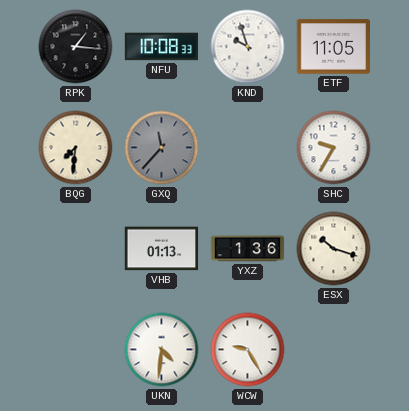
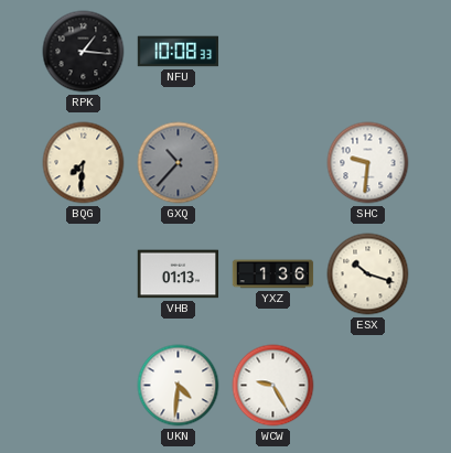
KND: 9:57 -> none (248, 47)
ETF: 11:05 -> none (334, 47)
GXQ: 11:37 -> 10:37 (179, 163)
SHC: 9:35 -> 9:31 (368, 163)
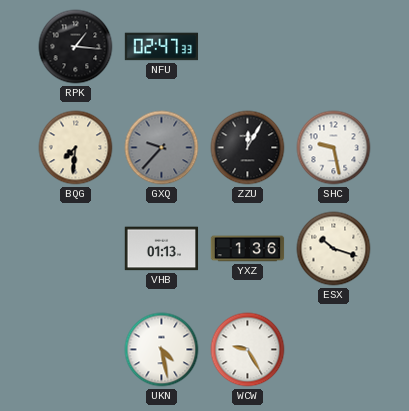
NFU: 10:08 -> 02:47 (162, 47)
GXQ: 10:37 -> 9:37 (162, 148)
ZZU: none -> 12:05 (248, 148)
SHC: 9:31 -> 9:28 (334, 148)
UKN: 4:31 -> 4:28 (162, 350)
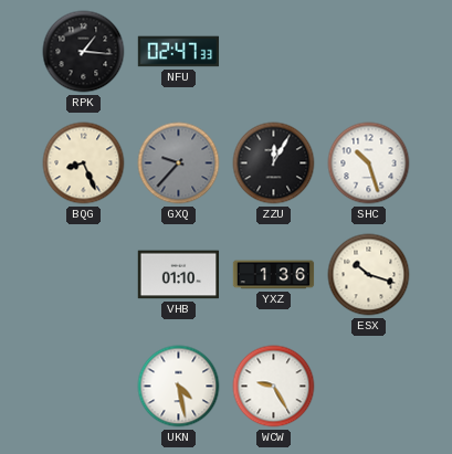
BQG: 7:31 -> 8:26 (84, 163)
SHC: 9:28 -> 10:27 (369, 163)
VHB: 01:13 -> 01:10 (179, 275)
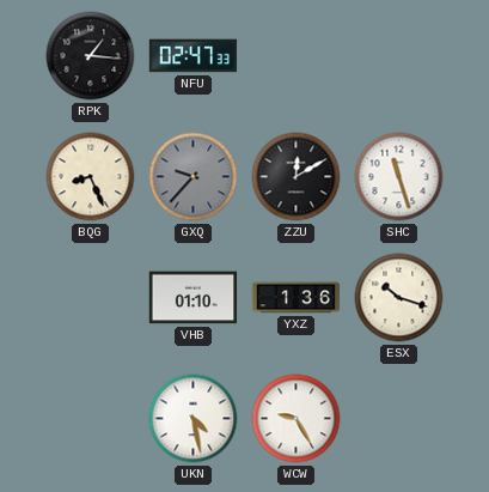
ZZU: 12:05 -> 12:10 (297, 177)
SHC: 10:27 -> 11:27 (399, 177)
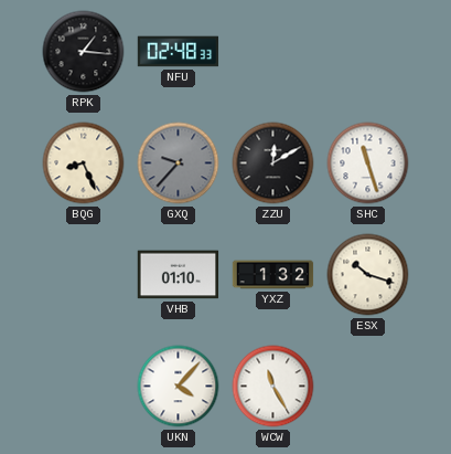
NFU: 02:47 -> 02:48 (179, 52)
YXZ: 1:36 -> 1:32 (273, 275)
UKN: 4:28 -> 4:07 (179, 387)
WCW: 9:25 -> 11:25 (273, 387)
